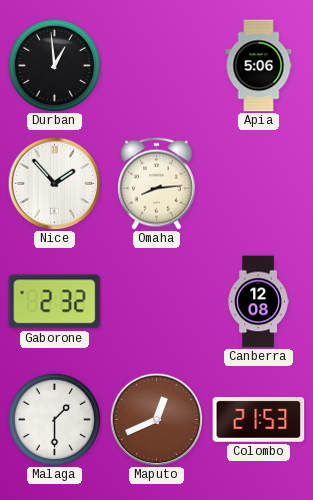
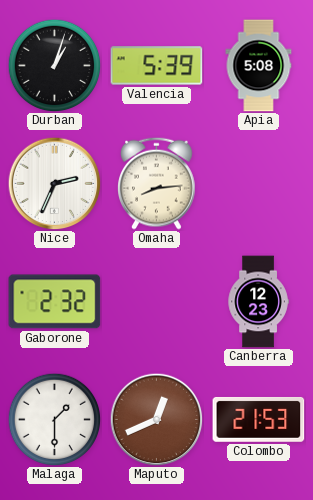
Durban: 12:59 -> 1:03 (54, 65)
Valencia: none -> 5:39 (157, 66)
Apia: 5:06 -> 5:08 (259, 66)
Nice: 1:53 -> 2:34 (54, 183)
Canberra: 12:08 -> 12:23 (258, 302)
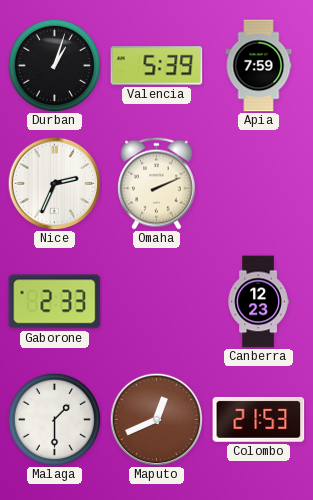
Apia: 5:08 -> 7:59 (259, 66)
Omaha: 8:14 -> 2:11 (157, 183)
Gaborone: 2:32 -> 2:33 (55, 302)
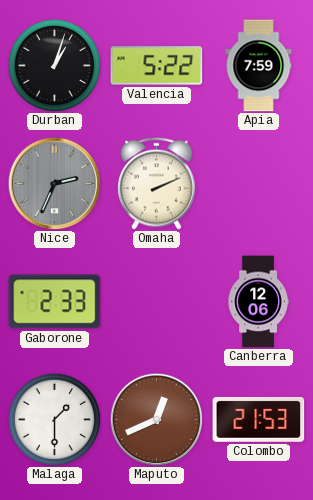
Valencia: 5:39 -> 5:22 (157, 66)
Nice dial: white -> grey (54, 183)
Canberra: 12:23 -> 12:06 (258, 302)
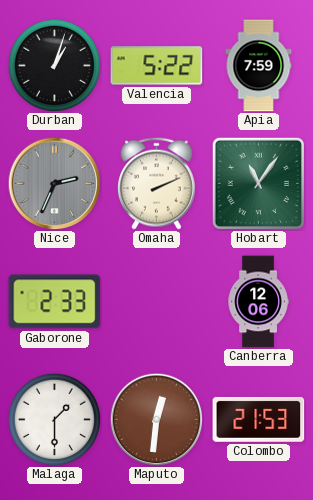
Hobart: none -> 11:06 (258, 183)
Maputo: 12:41 -> 12:31 (156, 419)
